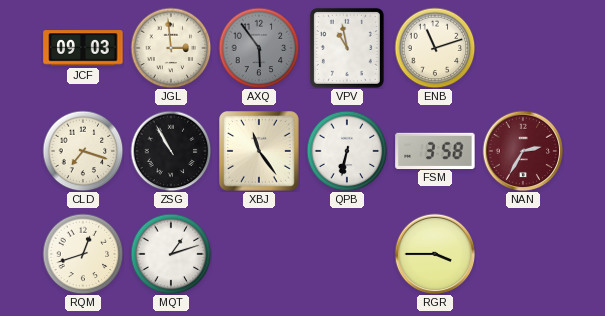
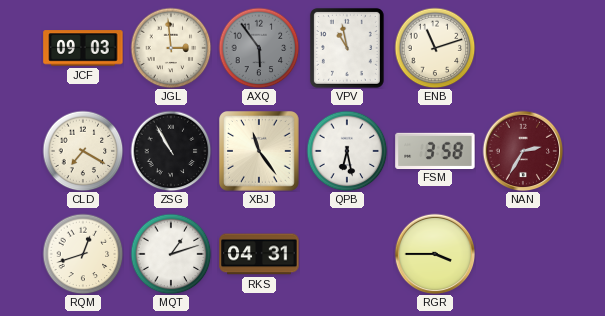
CLD: 7:18 -> 7:20 (83, 151)
QPB: 6:32 -> 6:28 (347, 151)
RKS: none -> 04:31 (259, 254)
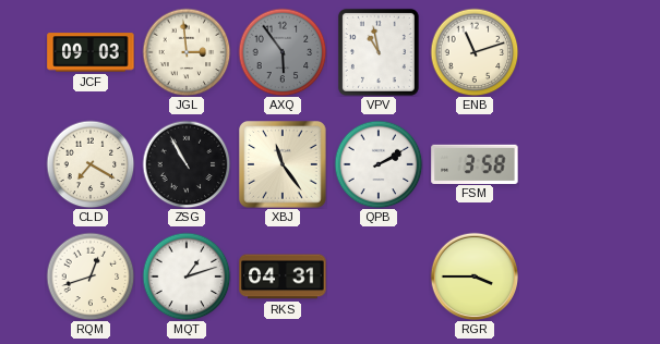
QPB: 6:28 -> 2:10 (379, 164)
NAN: 2:35 -> none (523, 151)
